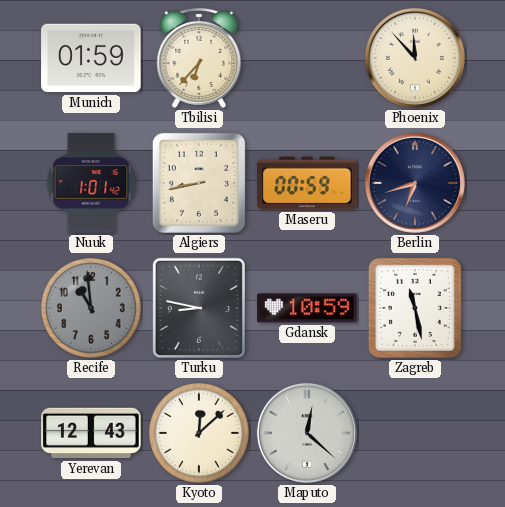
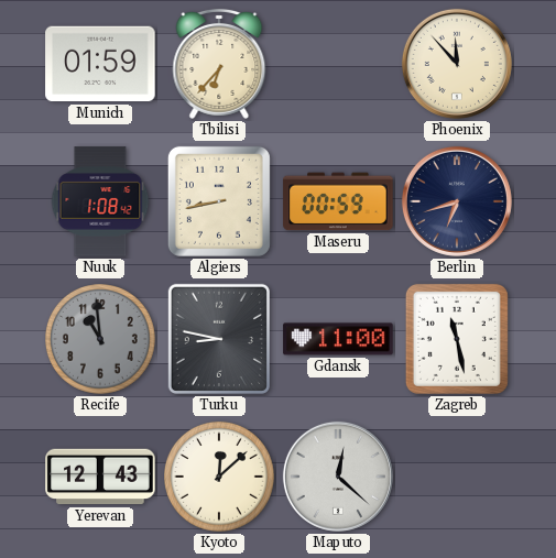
Nuuk: 1:01 -> 1:08 (100, 201)
Gdansk: 10:59 -> 11:00 (338, 339)
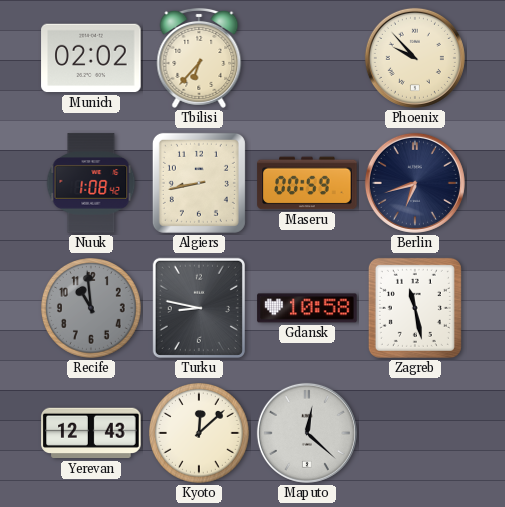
Munich: 01:59 -> 02:02 (91, 58)
Phoenix: 11:53 -> 9:53 (415, 58)
Gdansk: 11:00 -> 10:58 (307, 308)
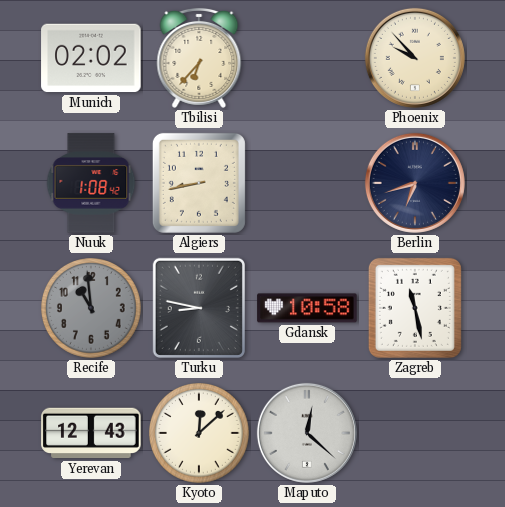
Maseru: 00:59 -> none (307, 183)
